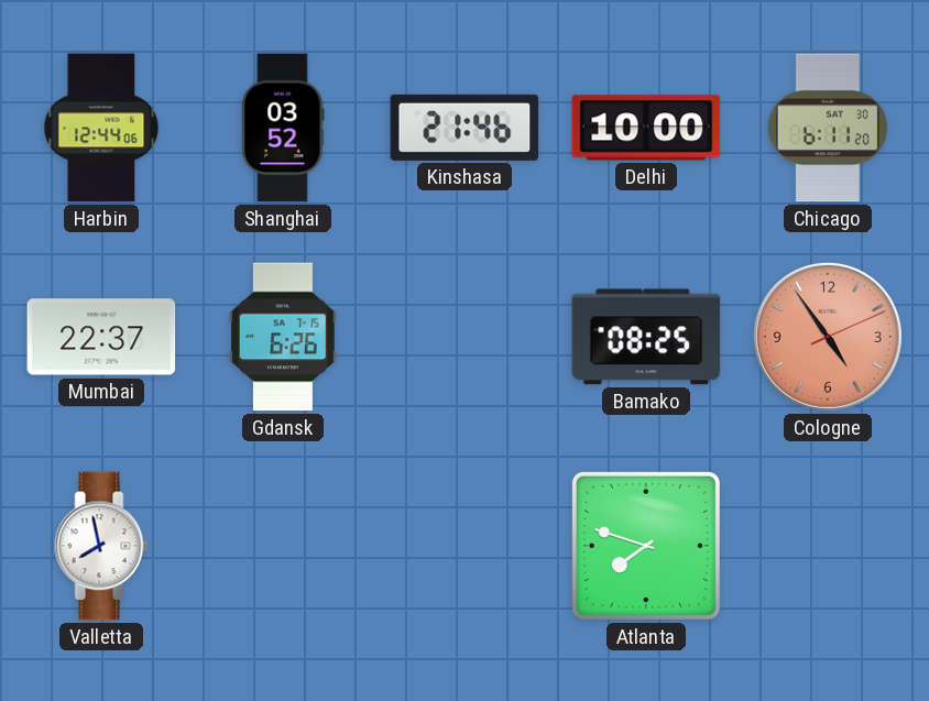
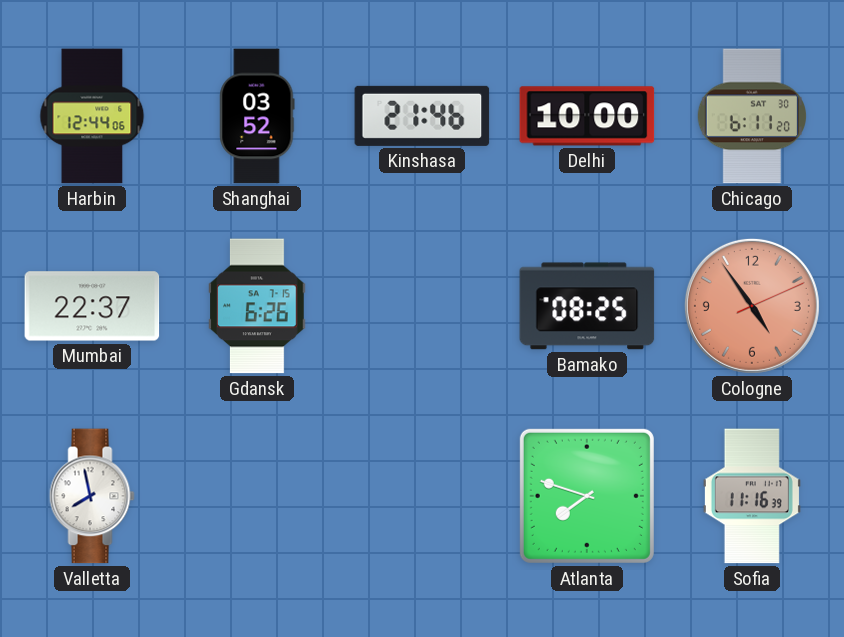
Sofia: none -> 11:16 (752, 496)
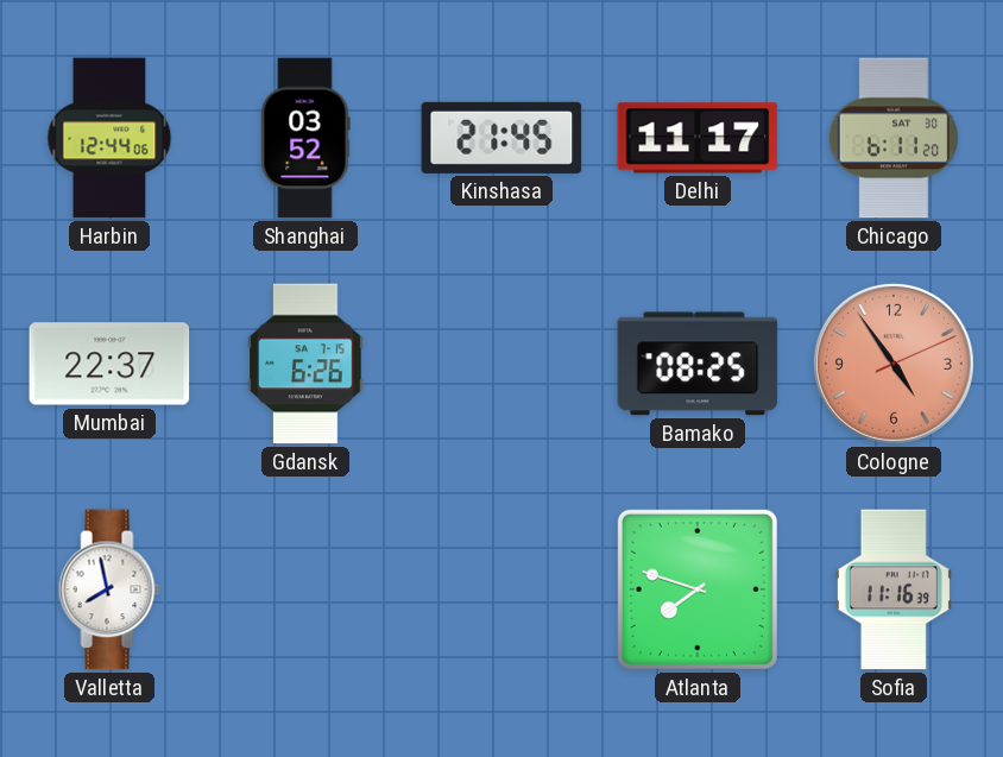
Kinshasa: 21:46 -> 21:45 (501, 138)
Delhi: 10:00 -> 11:17 (698, 138)
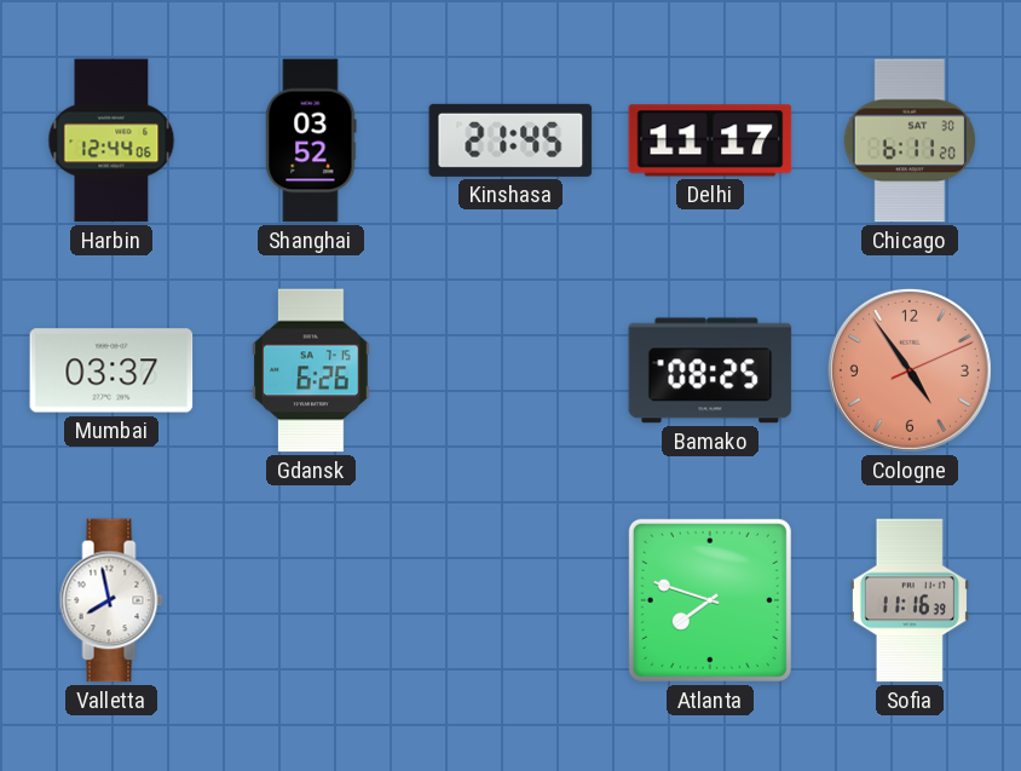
Mumbai: 22:37 -> 03:37 (111, 370)
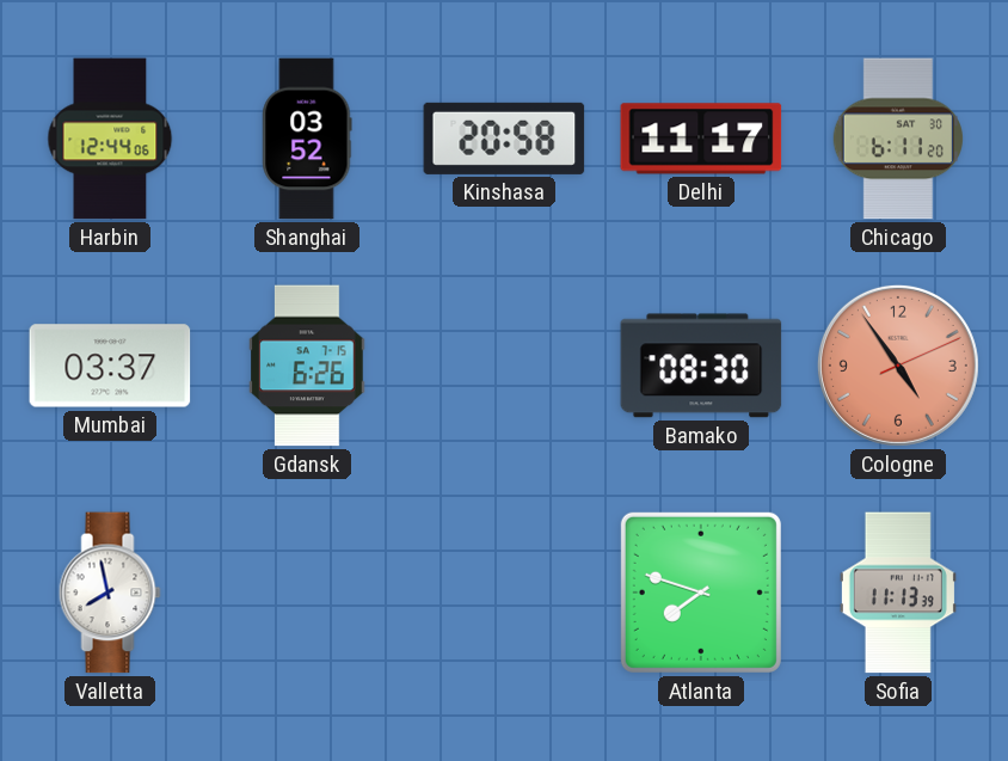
Kinshasa: 21:45 -> 20:58 (504, 139)
Bamako: 08:25 -> 08:30 (701, 366)
Sofia: 11:16 -> 11:13 (898, 593)
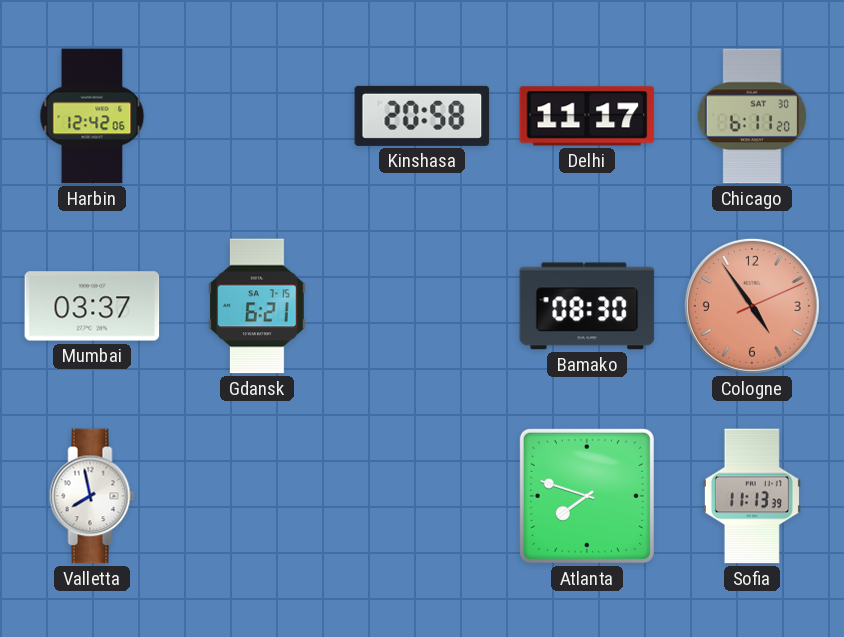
Harbin: 12:44 -> 12:42 (92, 116)
Shanghai: 03:52 -> none (307, 139)
Gdansk: 6:26 -> 6:21 (257, 306)
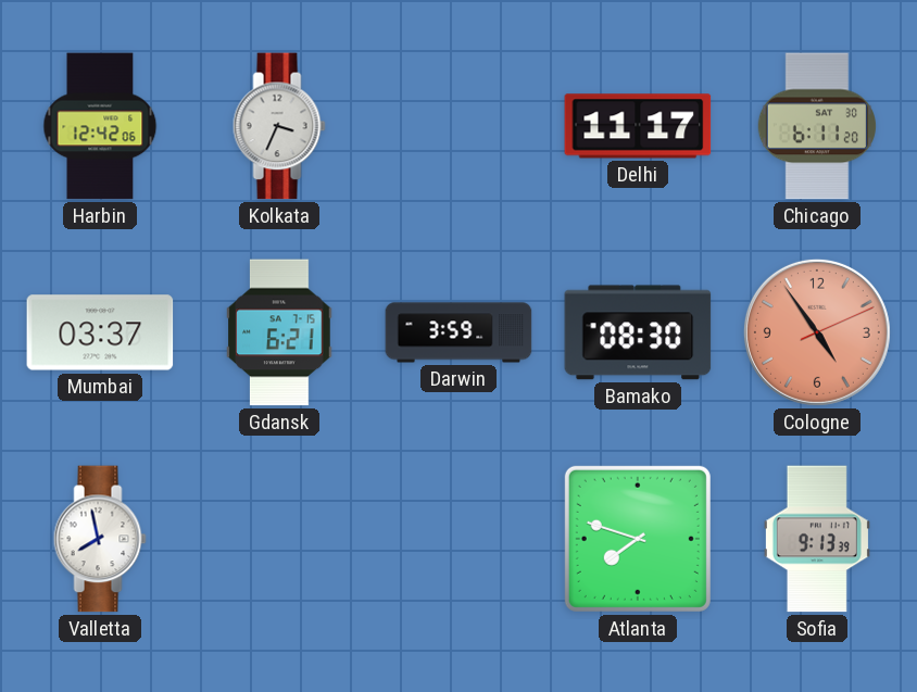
Kolkata: none -> 3:34 (279, 126)
Kinshasa: 20:58 -> none (422, 116)
Darwin: none -> 3:59 (458, 332)
Sofia: 11:13 -> 9:13 (817, 539)
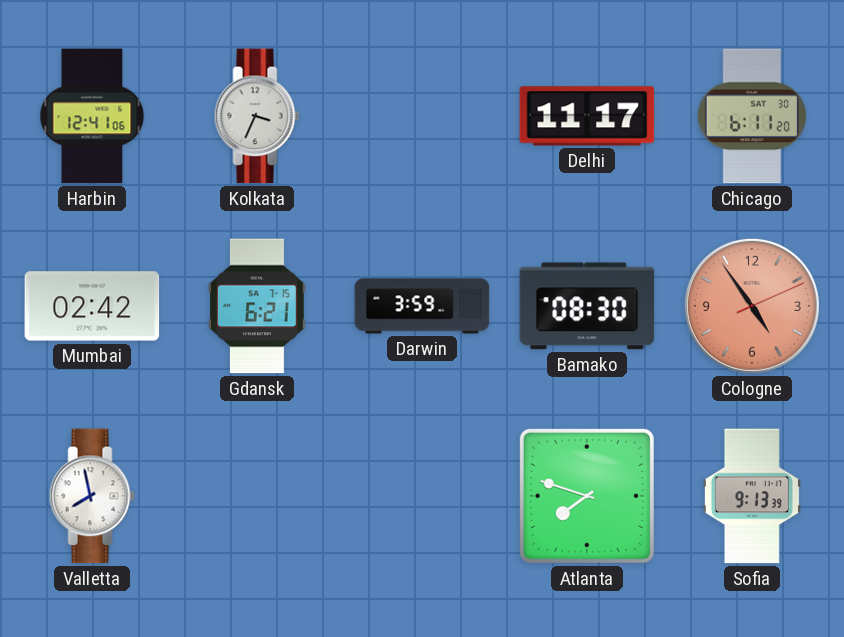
Harbin: 12:42 -> 12:41 (92, 116)
Mumbai: 03:37 -> 02:42 (92, 306)
